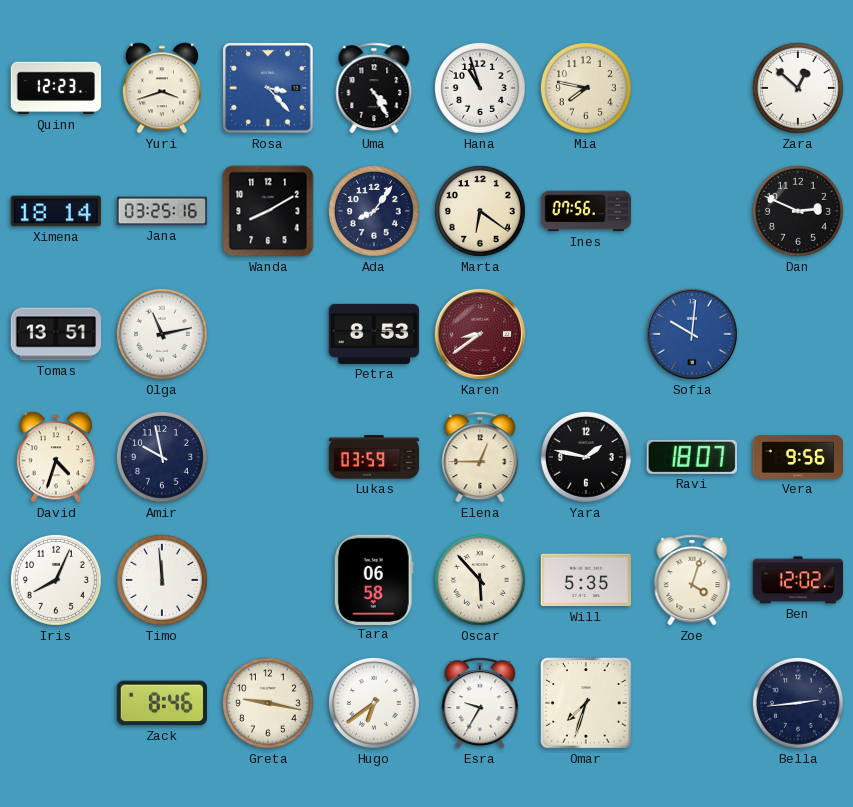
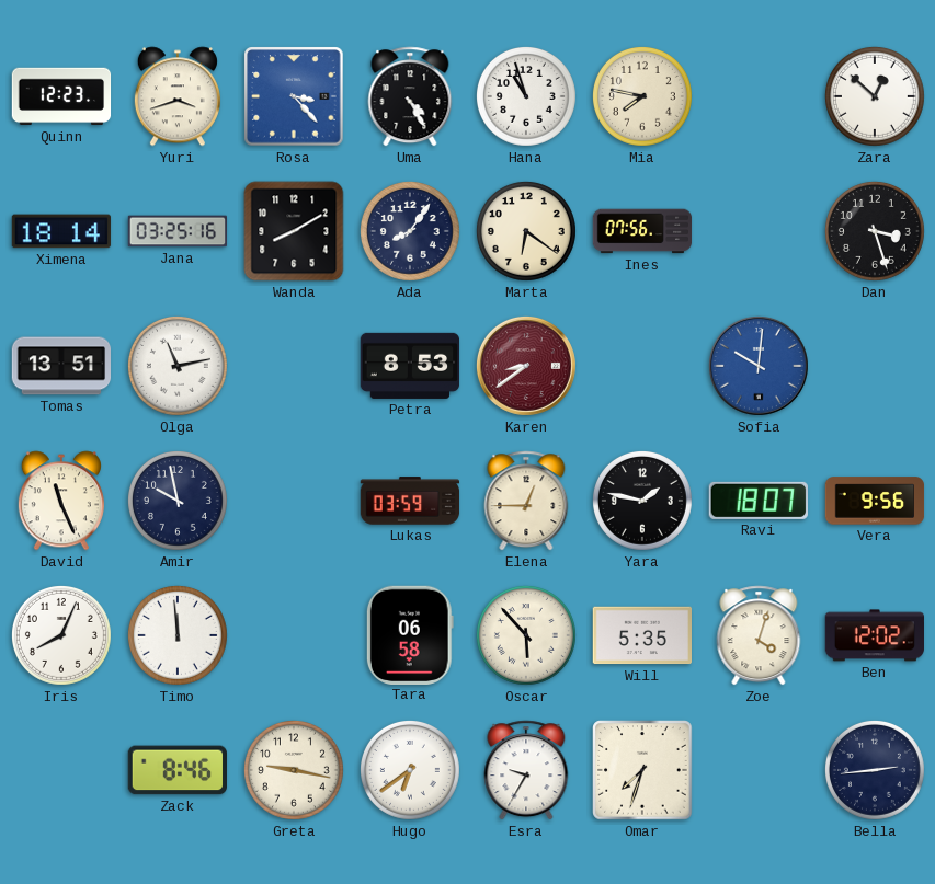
Dan: 2:49 -> 3:27 (875, 231)
David: 4:33 -> 11:26 (61, 501)
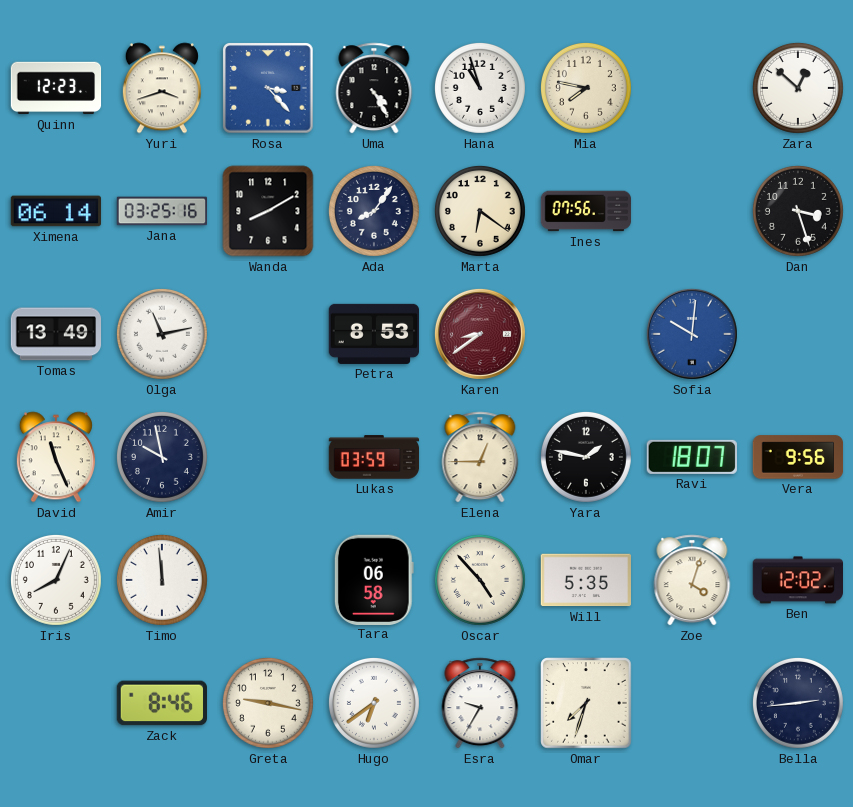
Ximena: 18:14 -> 06:14 (56, 211)
Tomas: 13:51 -> 13:49 (56, 334)
Oscar: 5:53 -> 4:53 (480, 580)
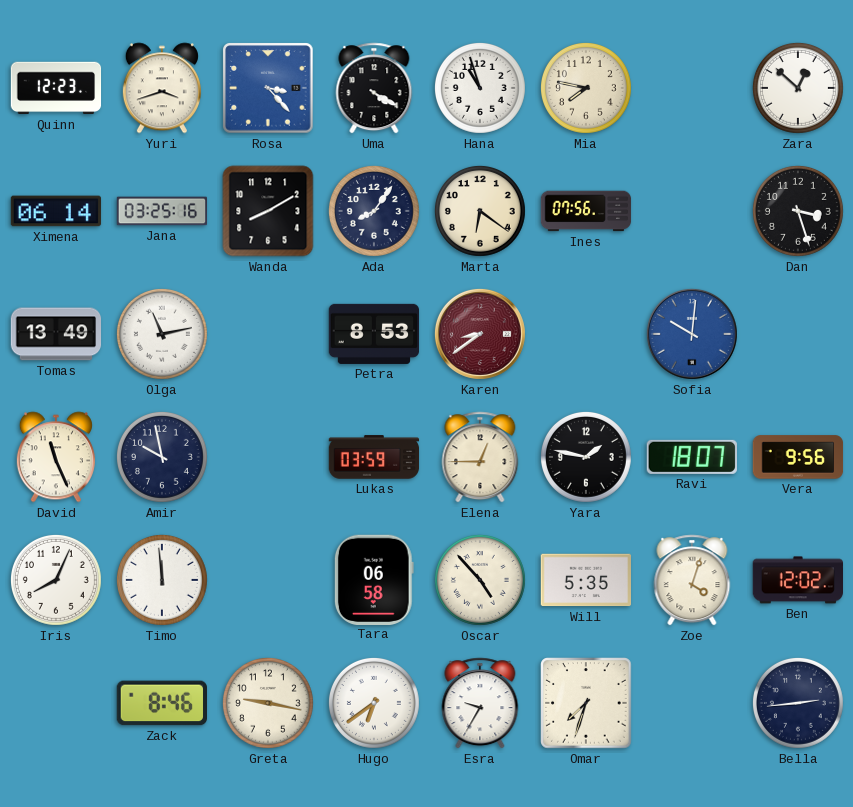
Uma: 4:25 -> 4:20 (374, 88)
